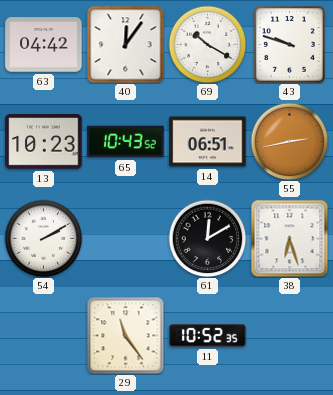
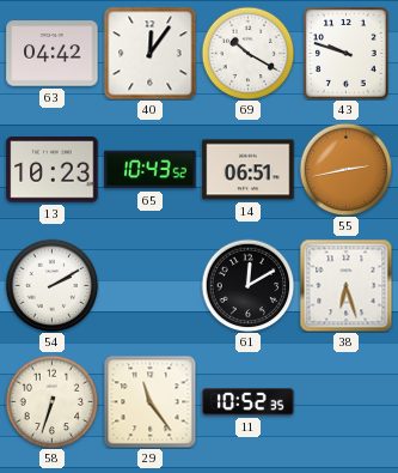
58: none -> 6:33 (51, 401)
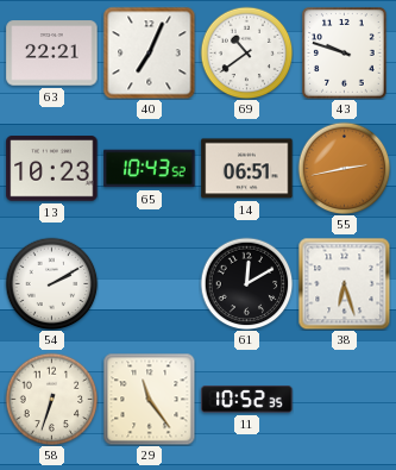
63: 04:42 -> 22:21 (52, 54)
40: 12:06 -> 7:04 (149, 52)
69: 10:20 -> 10:39 (246, 52)
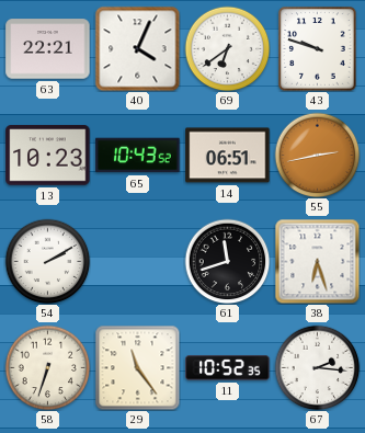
40: 7:04 -> 4:04 (137, 48)
69: 10:39 -> 6:39 (227, 48)
61: 12:10 -> 11:42 (227, 261)
67: none -> 2:16 (317, 367)
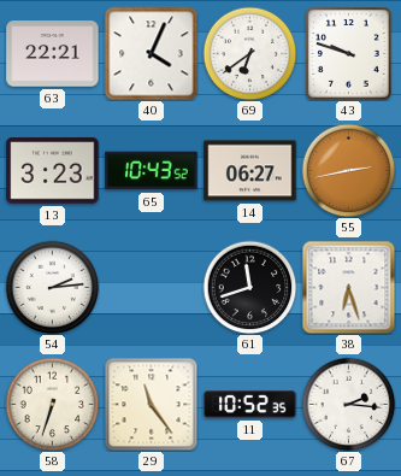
13: 10:23 -> 3:23 (53, 171)
14: 06:51 -> 06:27 (250, 171)
54: 2:10 -> 2:14 (52, 287)
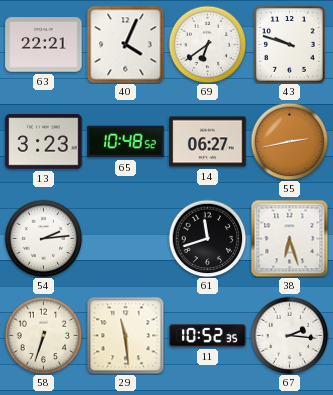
65: 10:43 -> 10:48 (126, 142)
29: 11:24 -> 11:29 (125, 335)
